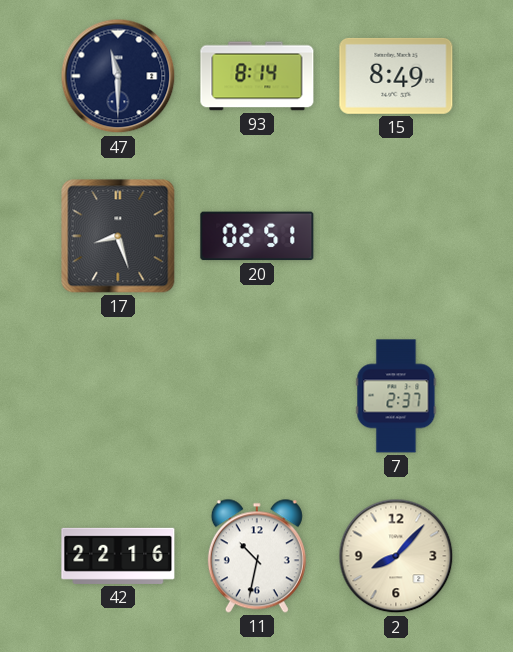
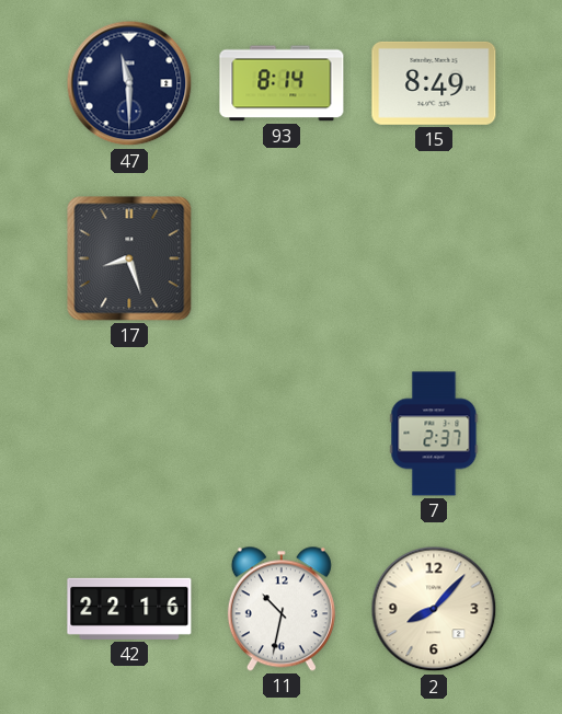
20: 02:51 -> none (257, 236)
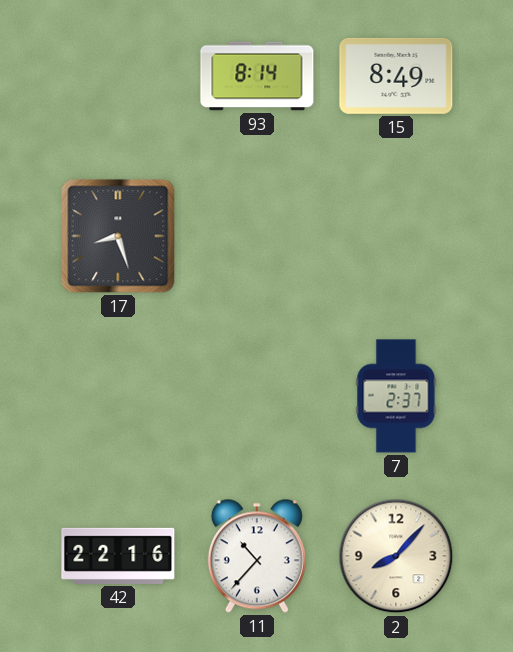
47: 11:30 -> none (129, 83)
11: 10:32 -> 10:37 (257, 556)
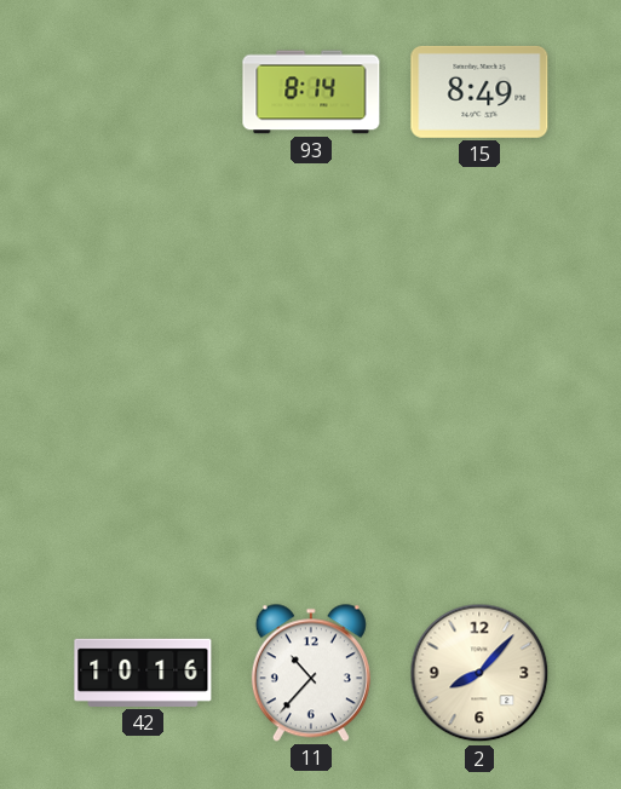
17: 8:27 -> none (118, 236)
7: 2:37 -> none (396, 396)
42: 22:16 -> 10:16 (143, 673)
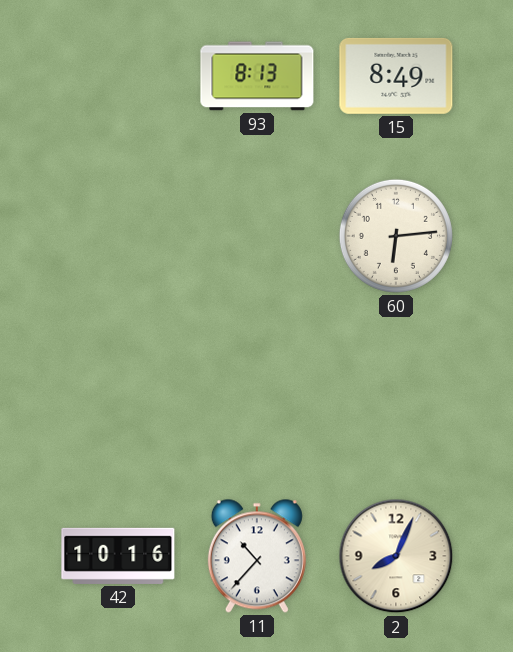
93: 8:14 -> 8:13 (257, 76)
60: none -> 6:14 (396, 236)
2: 8:07 -> 8:04 (396, 556)
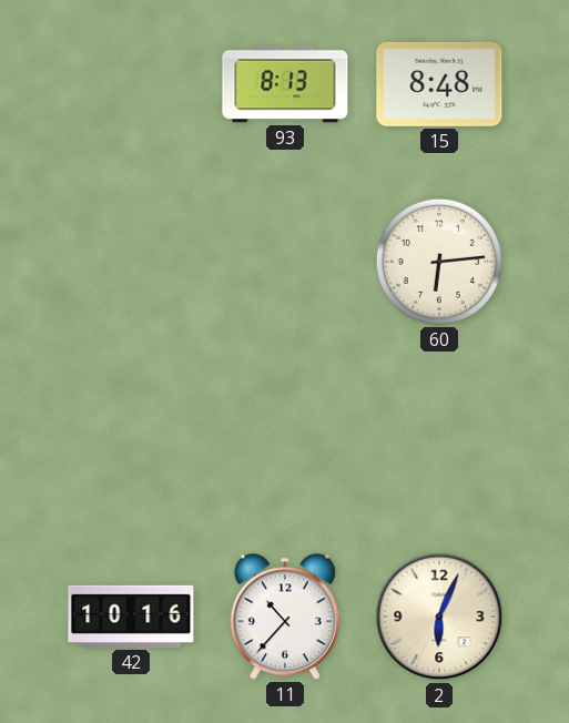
15: 8:49 -> 8:48 (439, 84)
2: 8:04 -> 6:04 (439, 617)
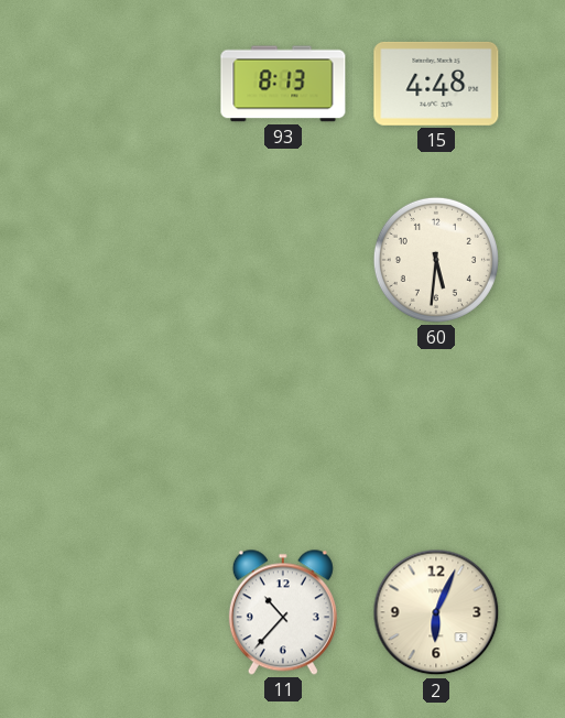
15: 8:48 -> 4:48 (436, 84)
60: 6:14 -> 5:31 (436, 260)
42: 10:16 -> none (131, 617)
